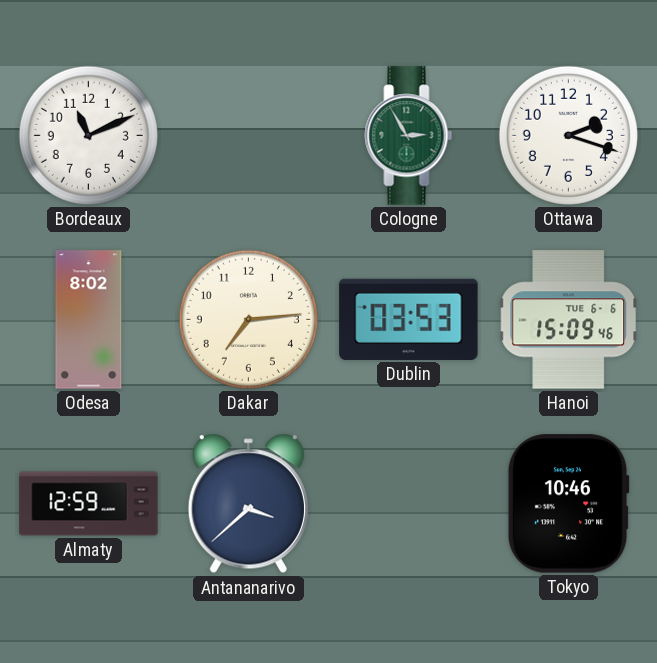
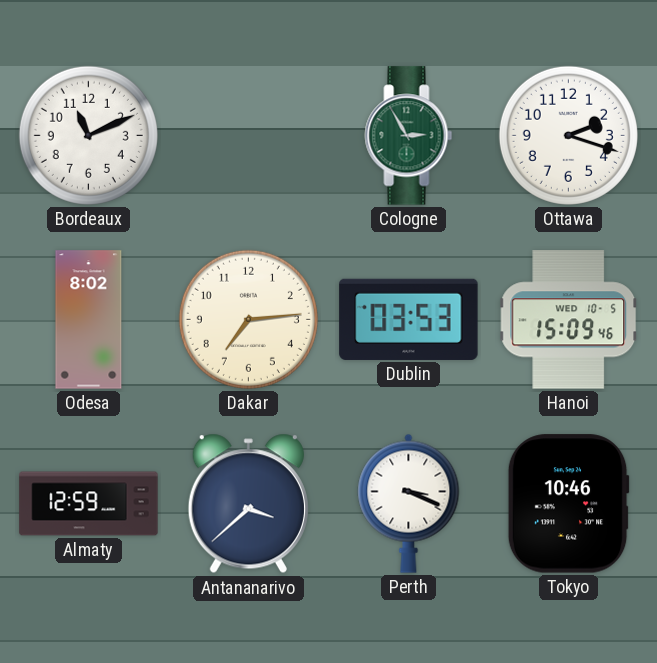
Hanoi date: TUE 6-6 -> WED 10-5 (569, 320)
Perth: none -> 3:19 (409, 503)
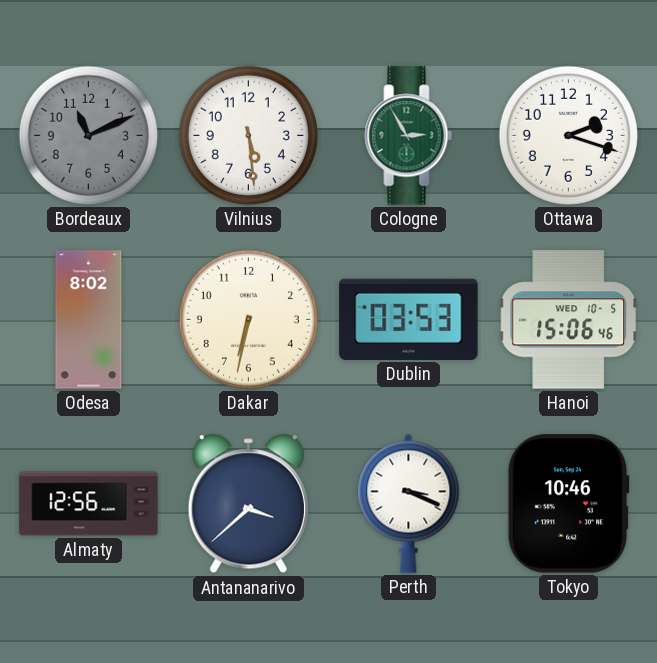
Bordeaux dial: white -> grey (88, 135)
Vilnius: none -> 5:29 (248, 135)
Dakar: 7:14 -> 6:32 (248, 319)
Hanoi: 15:09 -> 15:06 (569, 320)
Almaty: 12:59 -> 12:56 (89, 504)
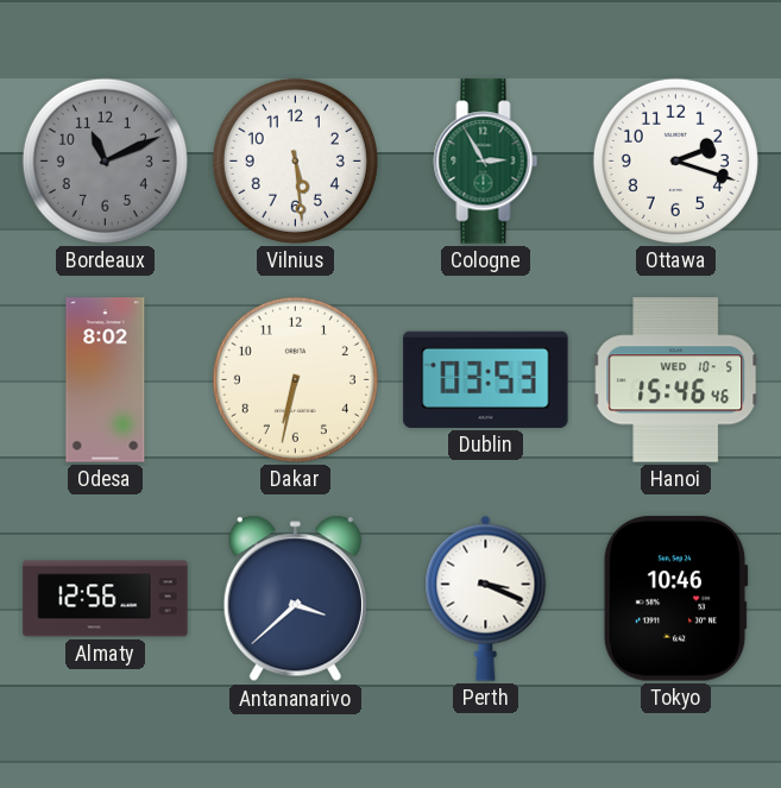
Hanoi: 15:06 -> 15:46 (676, 380)
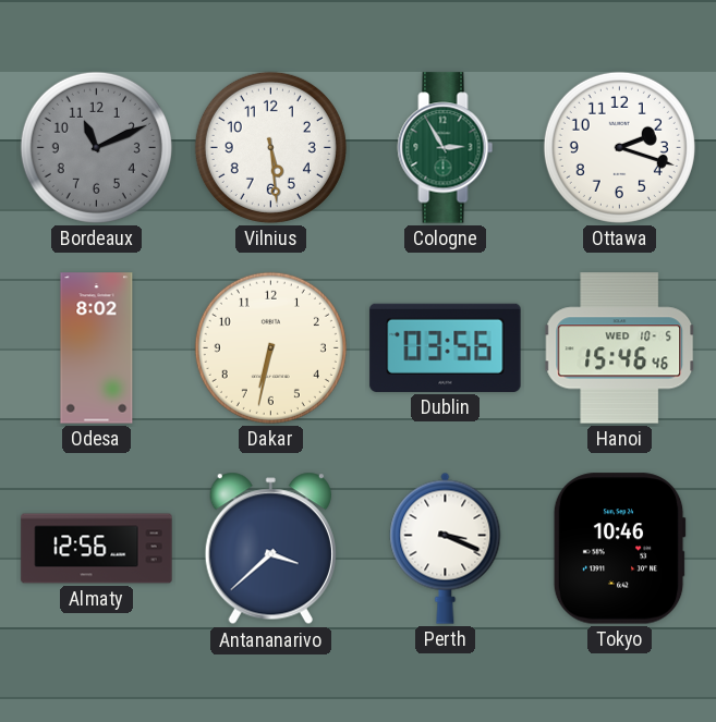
Dublin: 03:53 -> 03:56 (446, 347)
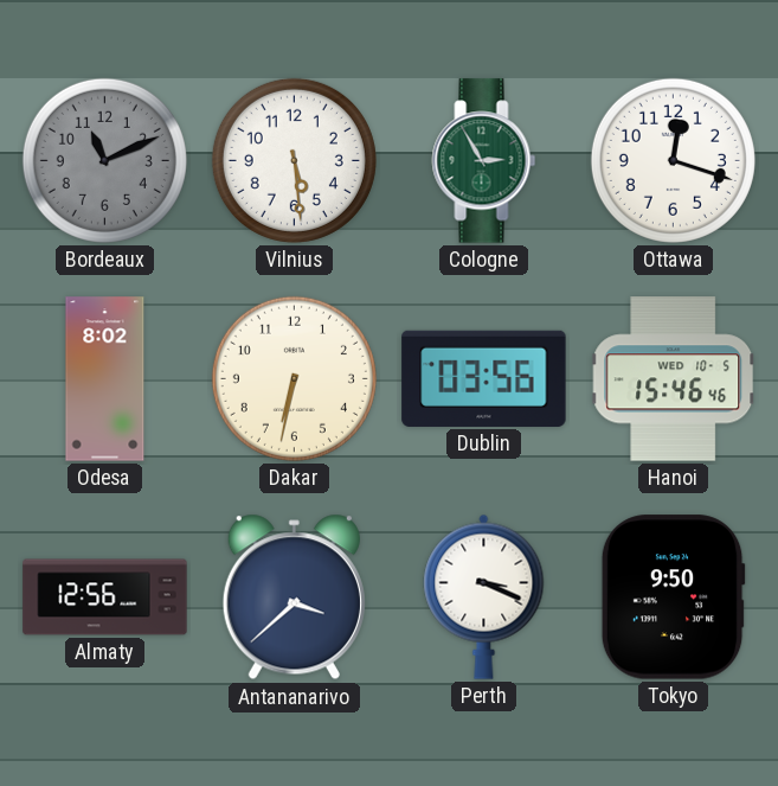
Ottawa: 2:18 -> 12:18 (673, 160)
Tokyo: 10:46 -> 9:50 (673, 598)
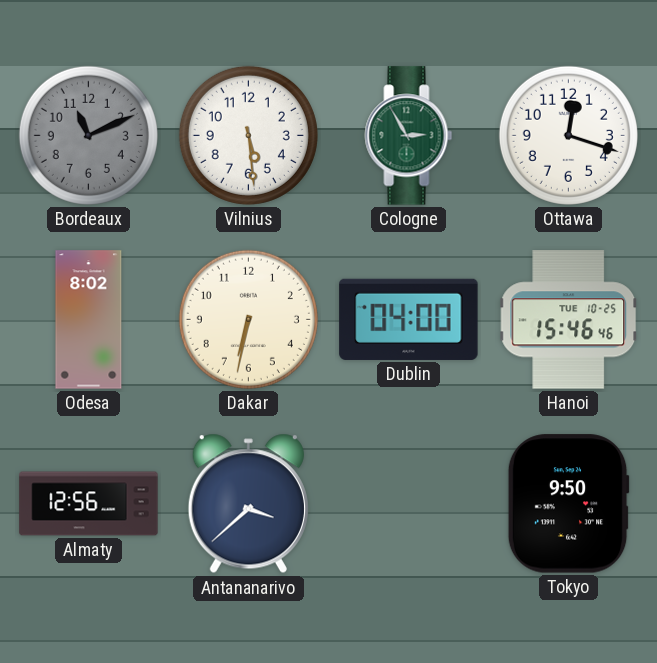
Dublin: 03:56 -> 04:00 (409, 319)
Hanoi date: WED 10-5 -> TUE 10-25 (569, 320)
Perth: 3:19 -> none (484, 596)
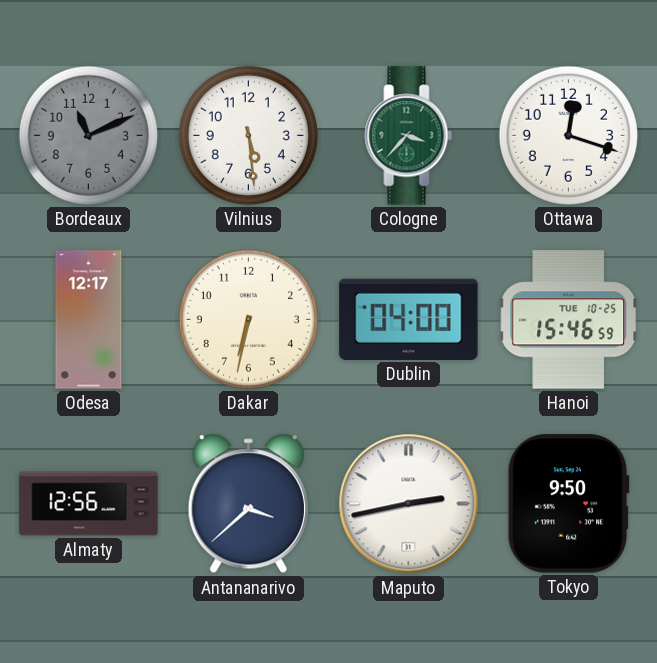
Cologne: 2:55 -> 3:37 (409, 136)
Odesa: 8:02 -> 12:17 (89, 320)
Hanoi: 15:46:46 -> 15:46:59 (569, 320)
Maputo: none -> 2:43 (409, 504)
